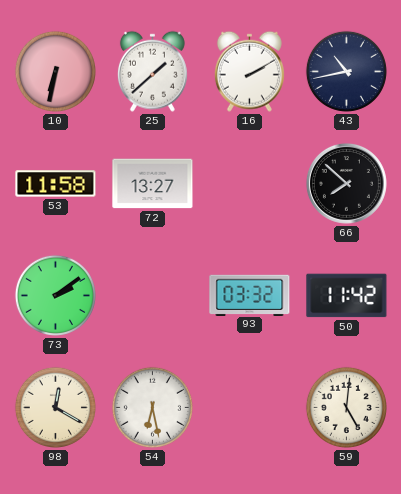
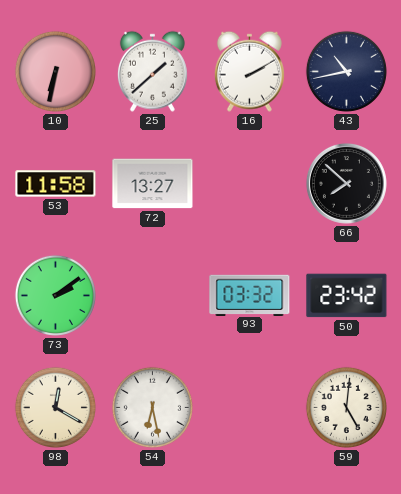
50: 11:42 -> 23:42 (347, 296)
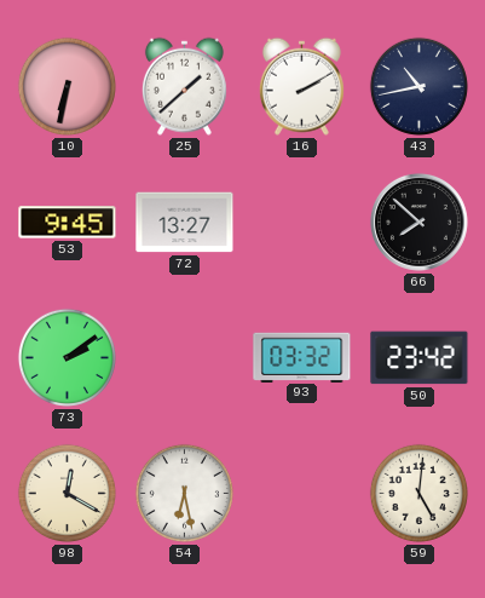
53: 11:58 -> 9:45 (68, 223)
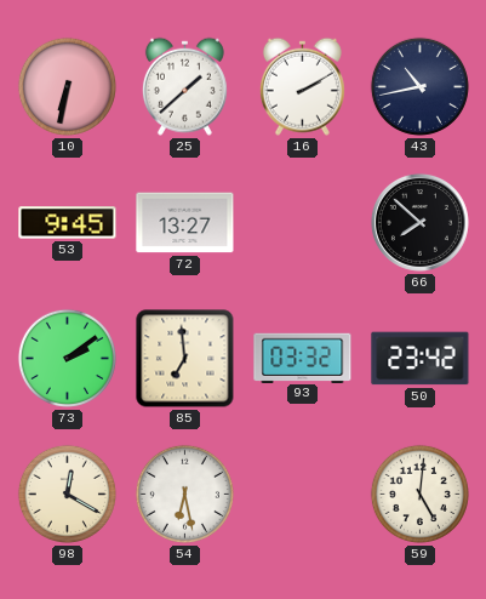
85: none -> 6:59 (185, 359)
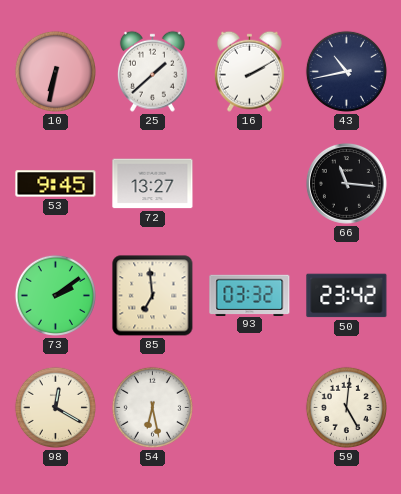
66: 7:52 -> 11:16 (346, 183)
